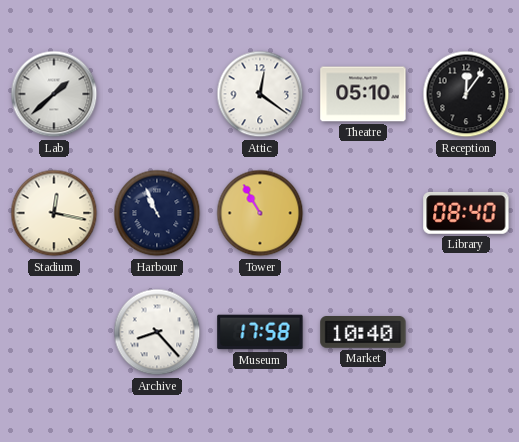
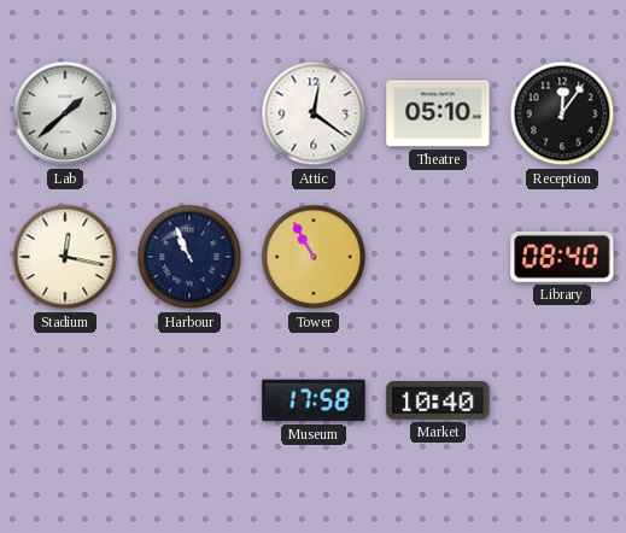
Archive: 8:23 -> none (157, 332)
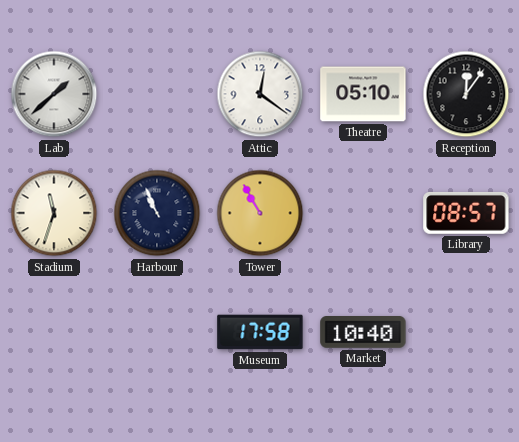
Stadium: 12:17 -> 11:33 (54, 213)
Library: 08:40 -> 08:57 (466, 213)
